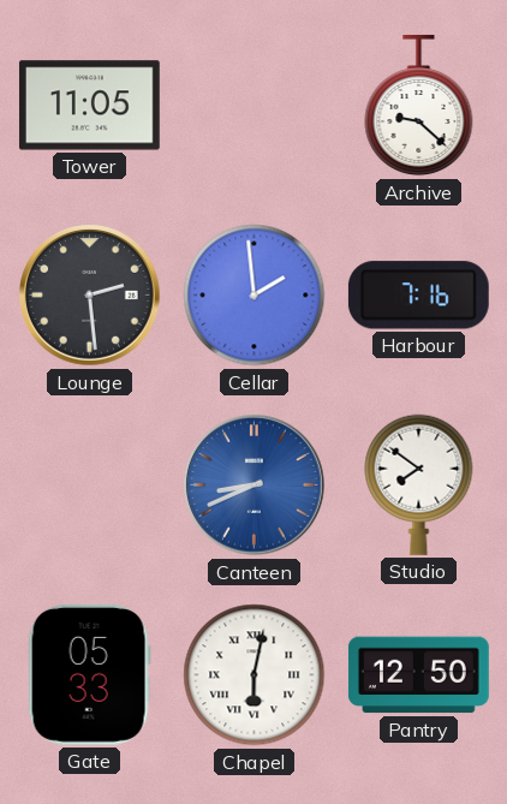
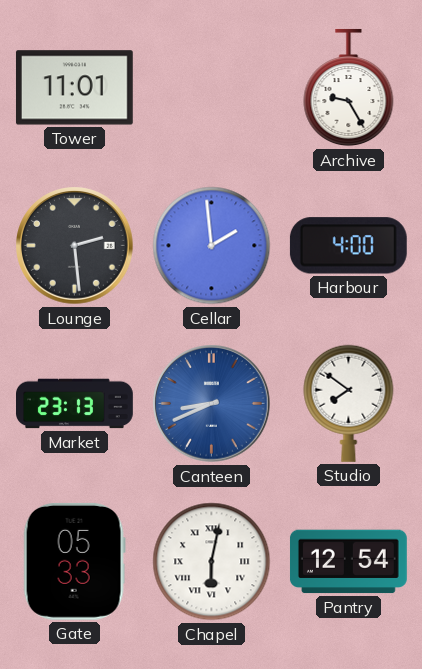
Tower: 11:05 -> 11:01 (74, 88)
Archive: 9:22 -> 9:25 (349, 88)
Harbour: 7:16 -> 4:00 (348, 246)
Market: none -> 23:13 (75, 404)
Pantry: 12:50 -> 12:54 (348, 562)
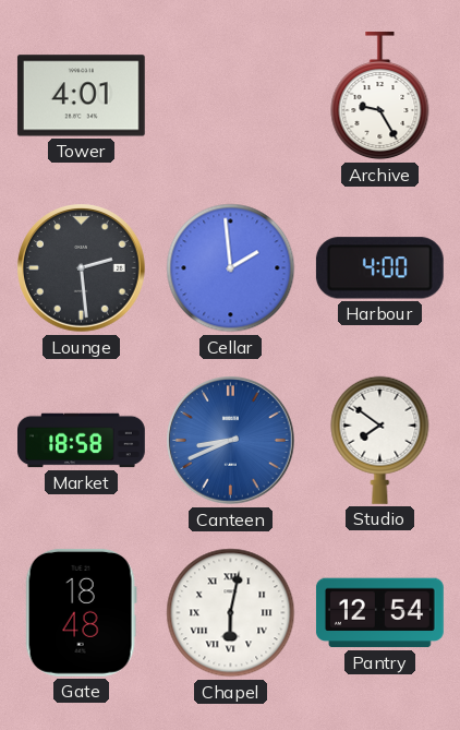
Tower: 11:01 -> 4:01 (81, 96)
Market: 23:13 -> 18:58 (82, 441)
Gate: 05:33 -> 18:48 (81, 612)
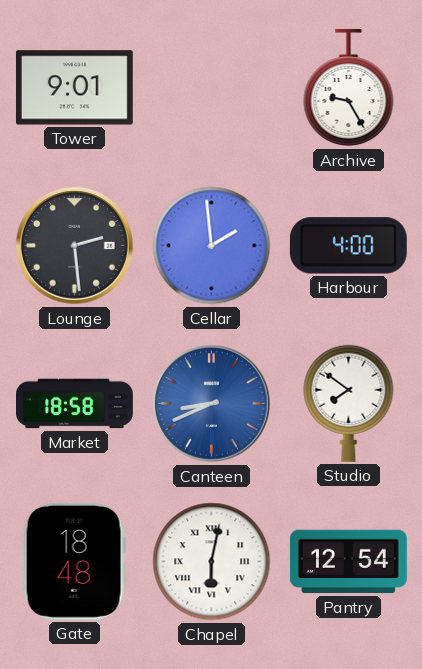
Tower: 4:01 -> 9:01 (74, 88)
